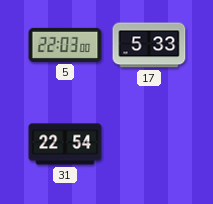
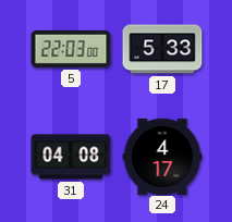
31: 22:54 -> 04:08 (71, 157)
24: none -> 4:17 (162, 156)
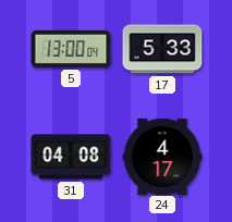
5: 22:03 -> 13:00 (71, 49)
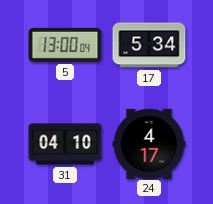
17: 5:33 -> 5:34 (149, 45)
31: 04:08 -> 04:10 (65, 144)
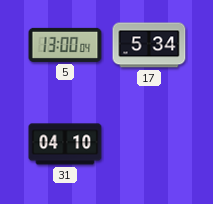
24: 4:17 -> none (149, 143)
